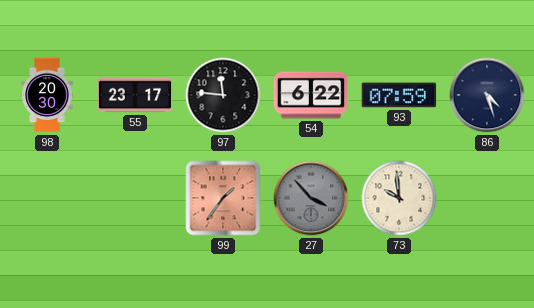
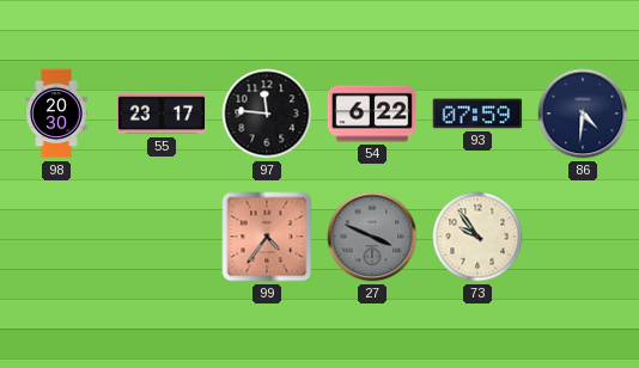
86: 4:27 -> 4:31 (583, 114)
99: 1:36 -> 4:36 (267, 237)
27: 3:53 -> 3:49 (372, 237)
73: 9:59 -> 9:54 (477, 237)
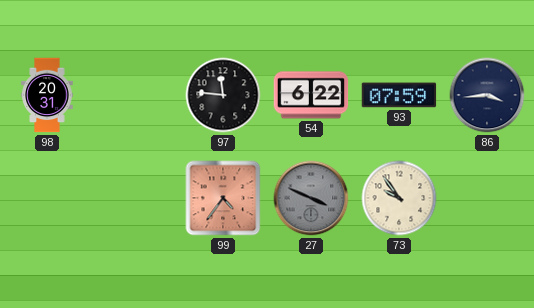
98: 20:30 -> 20:31 (47, 95)
55: 23:17 -> none (162, 114)
86: 4:31 -> 3:44 (487, 95)
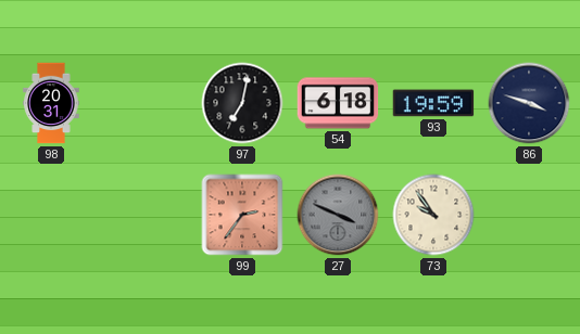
97: 11:46 -> 7:02 (242, 103)
54: 6:22 -> 6:18 (338, 103)
93: 07:59 -> 19:59 (433, 103)
86: 3:44 -> 3:48 (529, 103)
99: 4:36 -> 2:36 (242, 215)
